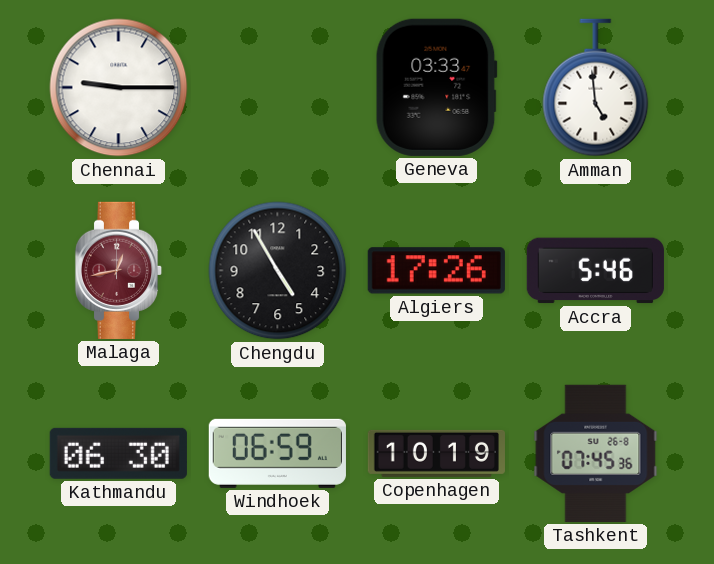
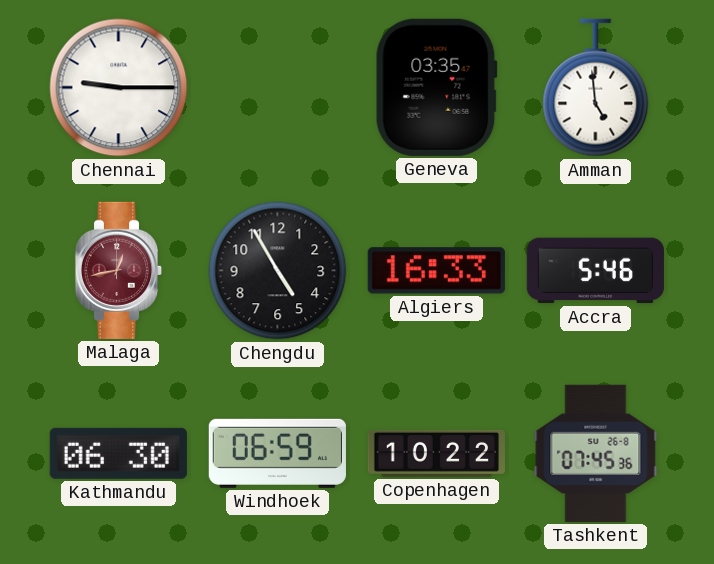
Geneva: 03:33 -> 03:35 (436, 87)
Algiers: 17:26 -> 16:33 (436, 271)
Copenhagen: 10:19 -> 10:22 (436, 453)
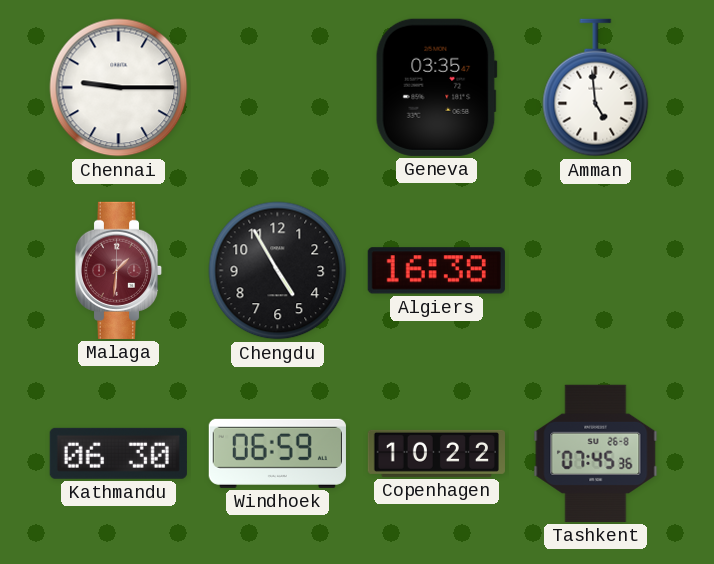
Malaga: 12:43 -> 1:31 (119, 270)
Algiers: 16:33 -> 16:38 (436, 271)
Accra: 5:46 -> none (595, 271)
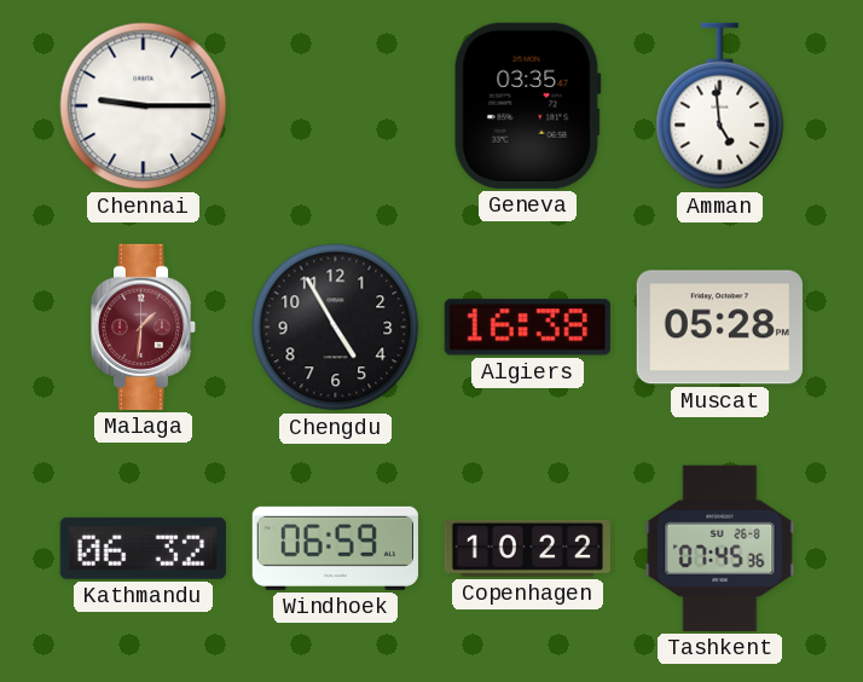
Muscat: none -> 05:28 (719, 328)
Kathmandu: 06:30 -> 06:32 (143, 548)
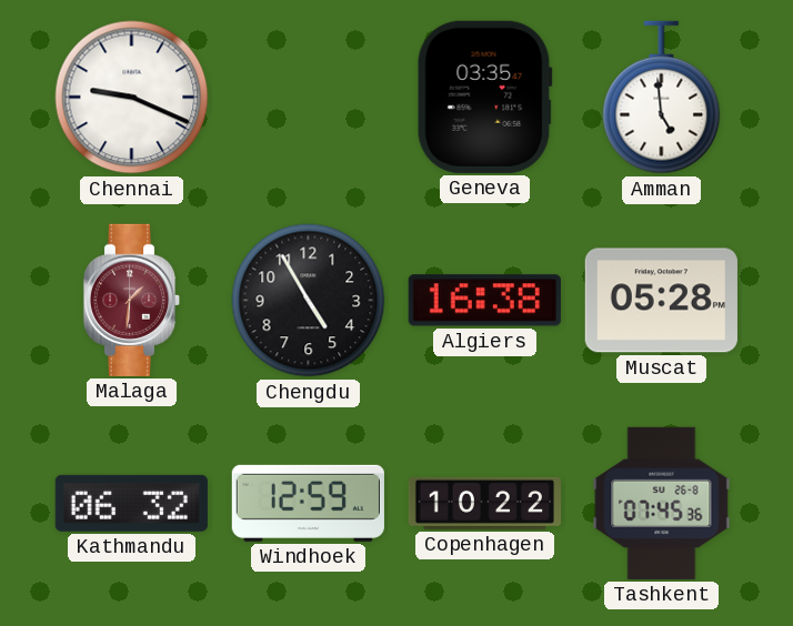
Chennai: 9:15 -> 9:19 (132, 98)
Windhoek: 06:59 -> 12:59 (308, 503)
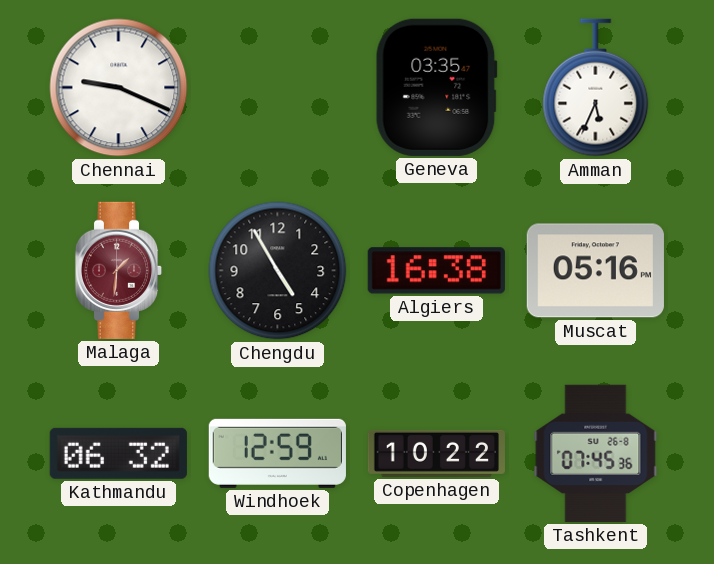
Amman: 4:59 -> 5:34 (596, 88)
Muscat: 05:28 -> 05:16 (595, 271)
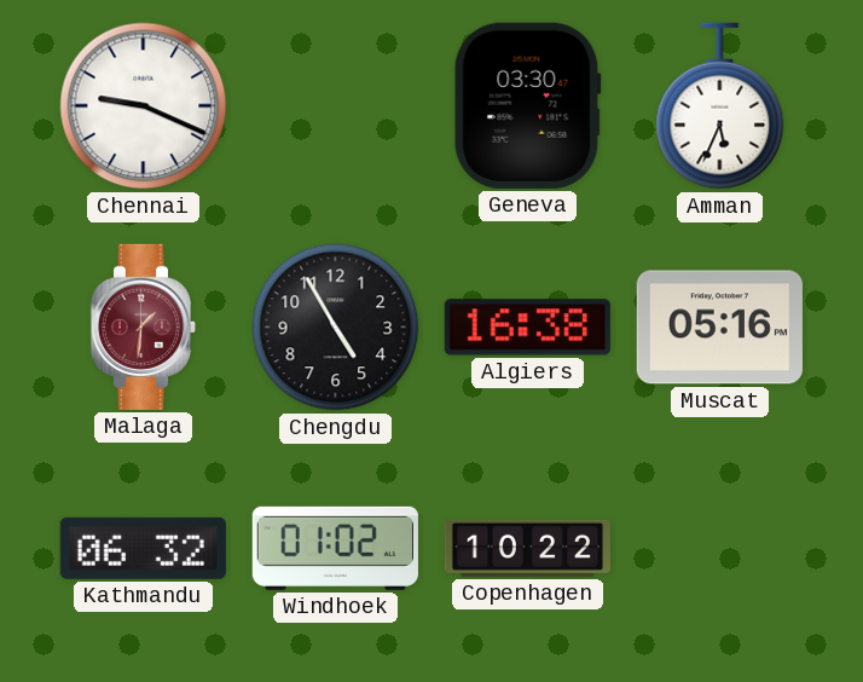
Geneva: 03:35 -> 03:30 (527, 105)
Windhoek: 12:59 -> 01:02 (335, 548)
Tashkent: 07:45 -> none (596, 453)
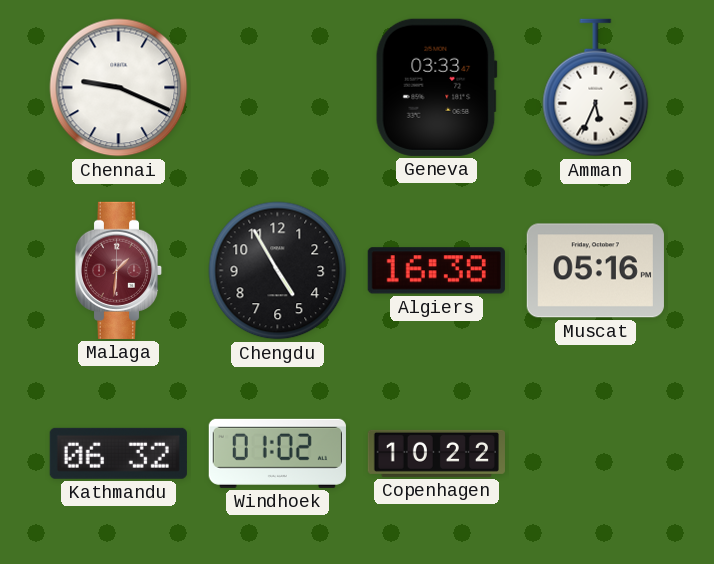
Geneva: 03:30 -> 03:33 (436, 87)
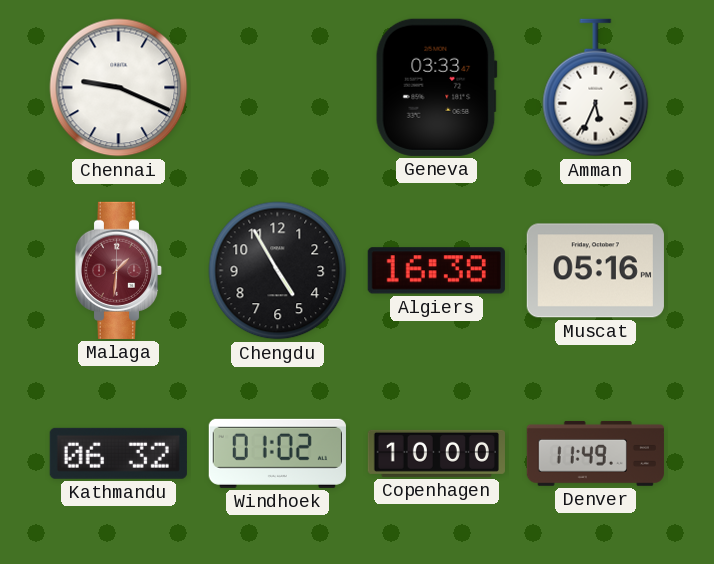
Copenhagen: 10:22 -> 10:00 (436, 453)
Denver: none -> 11:49 (595, 453)
